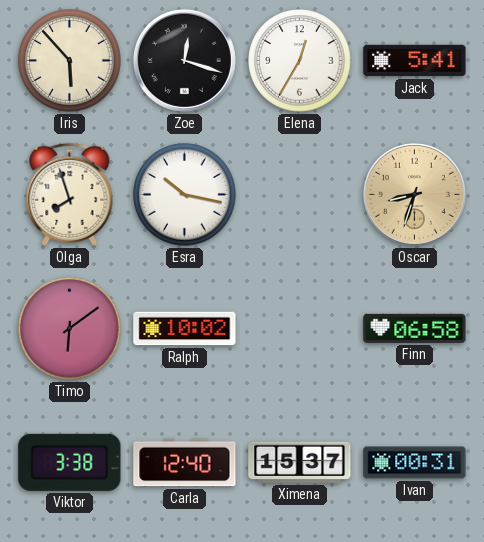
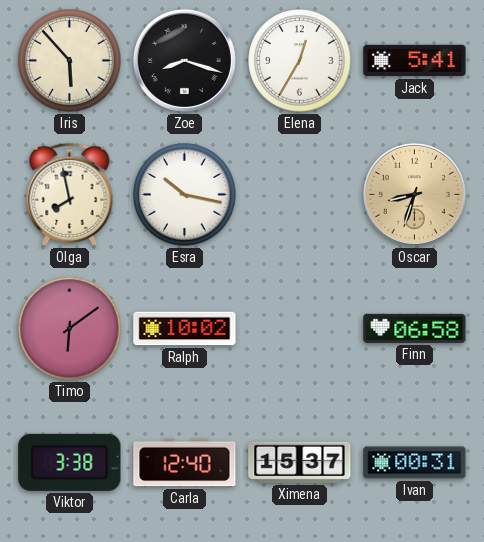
Zoe: 12:18 -> 8:18 (184, 60)
Olga: 7:57 -> 7:58 (70, 194)
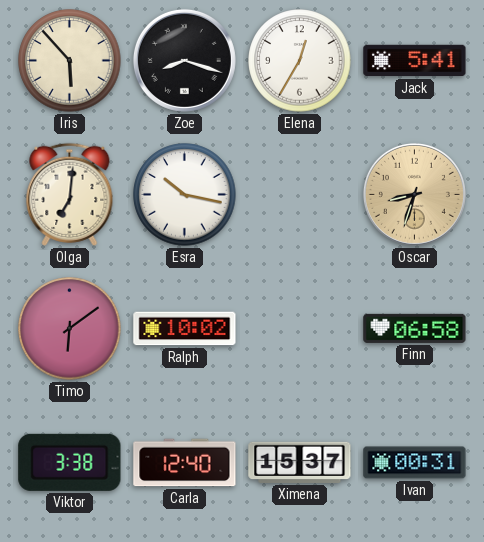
Olga: 7:58 -> 7:01 (70, 194)
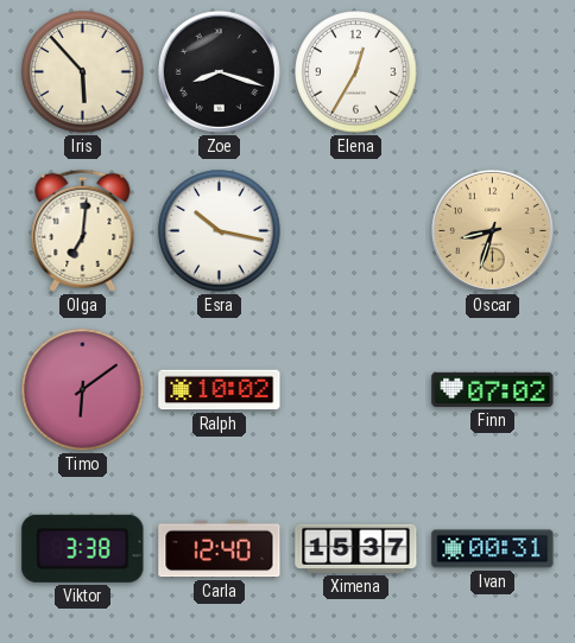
Jack: 5:41 -> none (415, 61)
Finn: 06:58 -> 07:02 (493, 389)
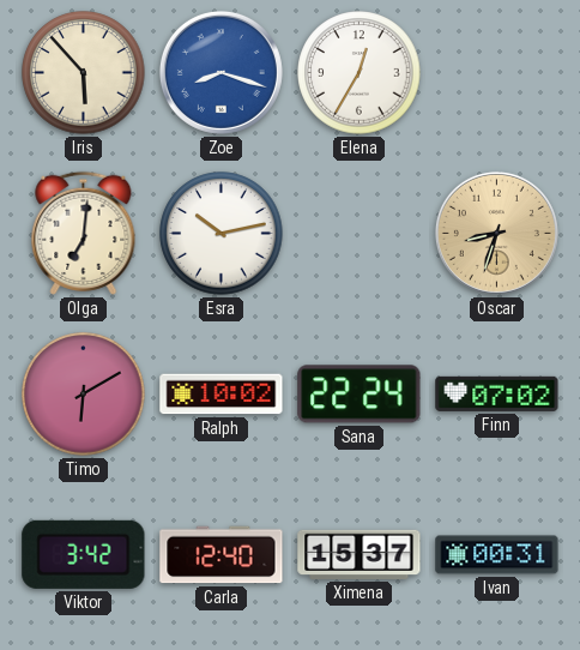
Zoe dial: black -> blue (220, 72)
Esra: 10:17 -> 10:13 (222, 234)
Timo: 6:09 -> 6:10 (84, 395)
Sana: none -> 22:24 (360, 395)
Viktor: 3:38 -> 3:42 (84, 554)
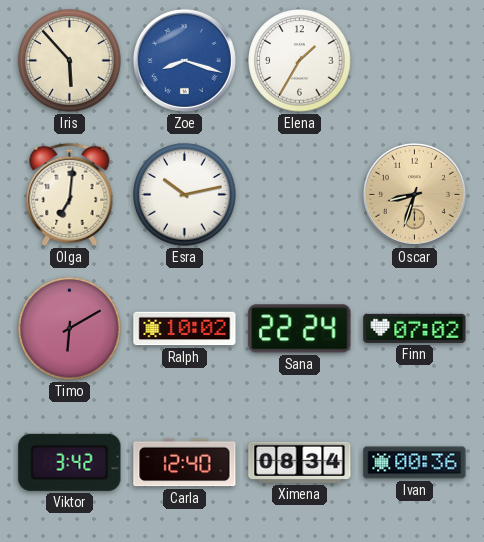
Elena: 12:35 -> 1:35 (300, 61)
Ximena: 15:37 -> 08:34 (300, 462)
Ivan: 00:31 -> 00:36 (415, 463)
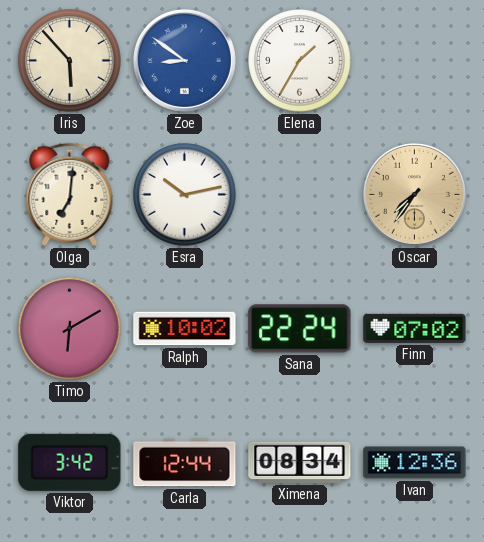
Zoe: 8:18 -> 8:51 (184, 60)
Oscar: 8:33 -> 7:36 (414, 194)
Carla: 12:40 -> 12:44 (185, 463)
Ivan: 00:36 -> 12:36 (415, 463)
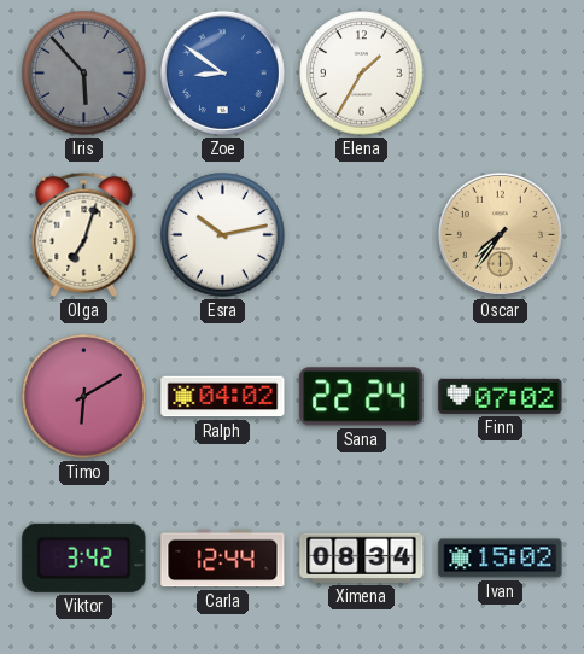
Iris dial: cream -> grey (84, 74)
Olga: 7:01 -> 7:03 (84, 234)
Ralph: 10:02 -> 04:02 (223, 397)
Ivan: 12:36 -> 15:02 (501, 559)
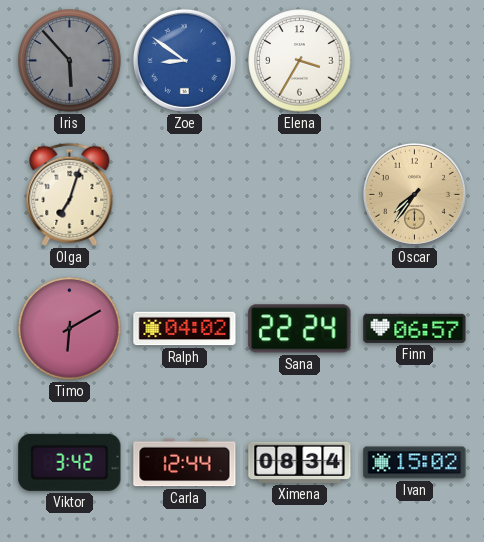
Elena: 1:35 -> 3:35 (300, 61)
Esra: 10:13 -> none (223, 235)
Finn: 07:02 -> 06:57 (415, 328)
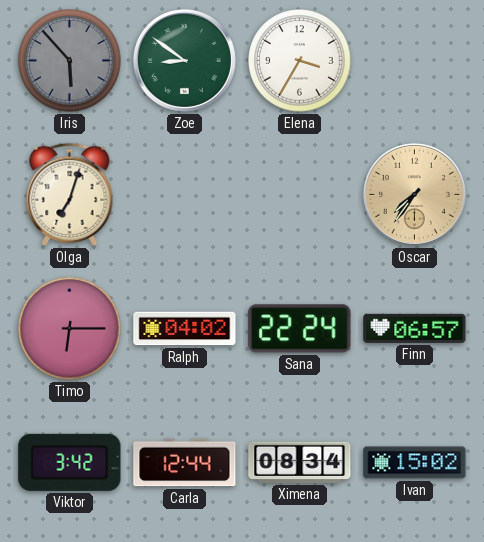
Zoe dial: blue -> green (184, 60)
Timo: 6:10 -> 6:15 (70, 329)
